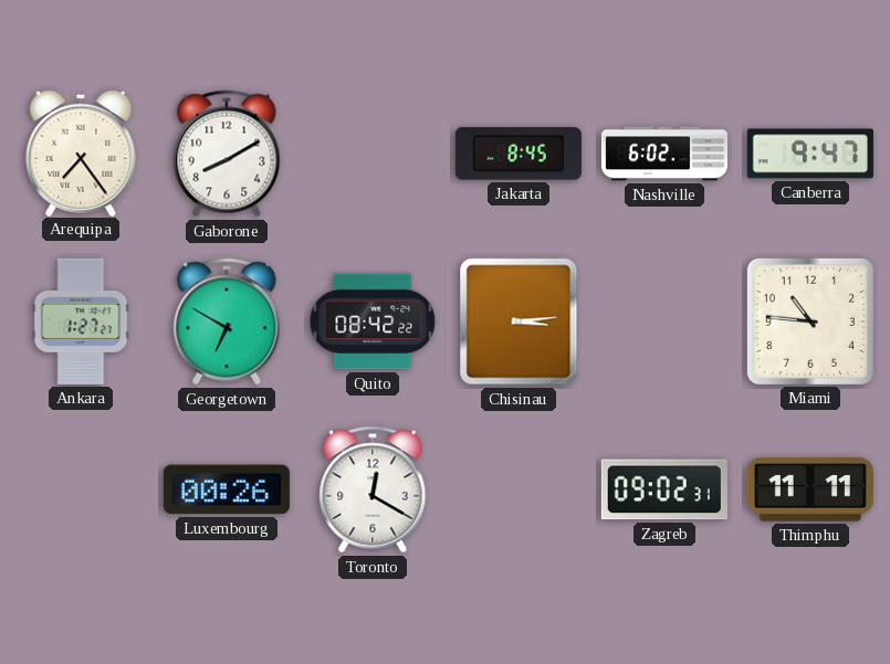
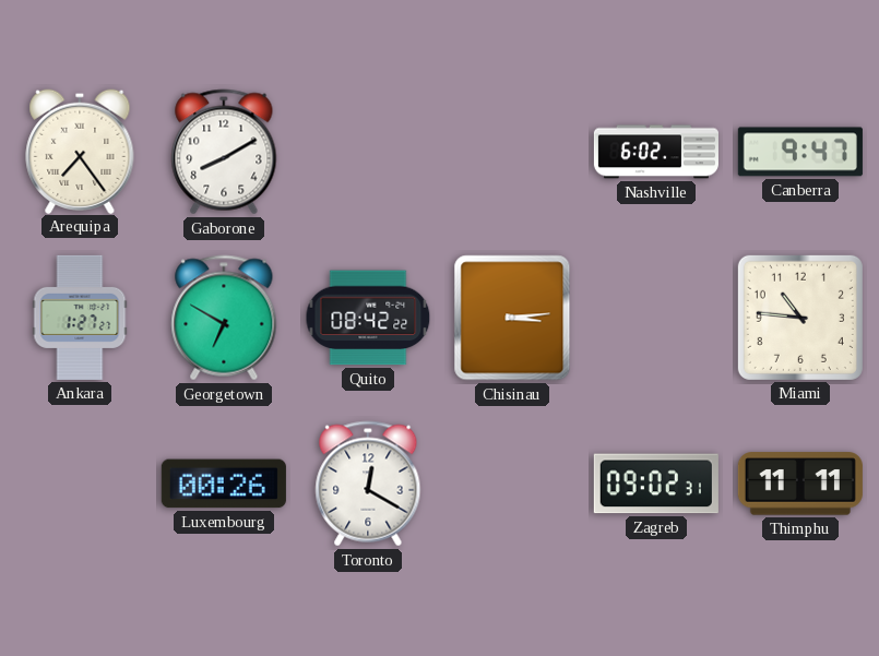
Jakarta: 8:45 -> none (519, 154)
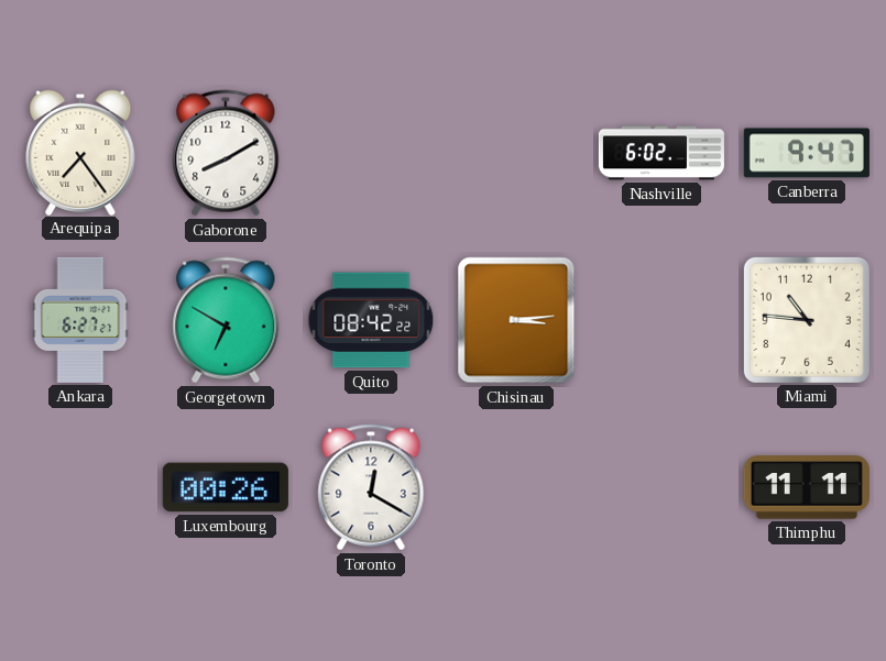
Ankara: 1:27 -> 6:27 (80, 320)
Zagreb: 09:02 -> none (656, 484)
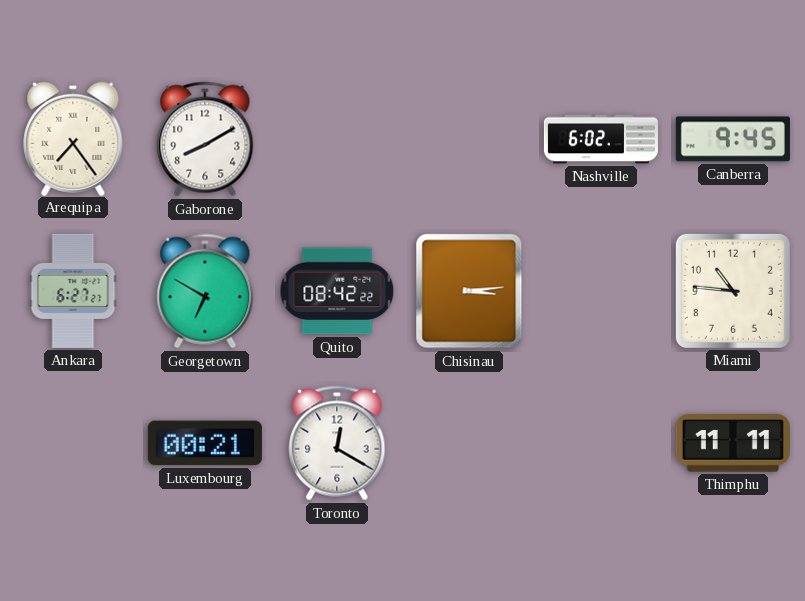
Canberra: 9:47 -> 9:45 (733, 139)
Luxembourg: 00:26 -> 00:21 (205, 443)
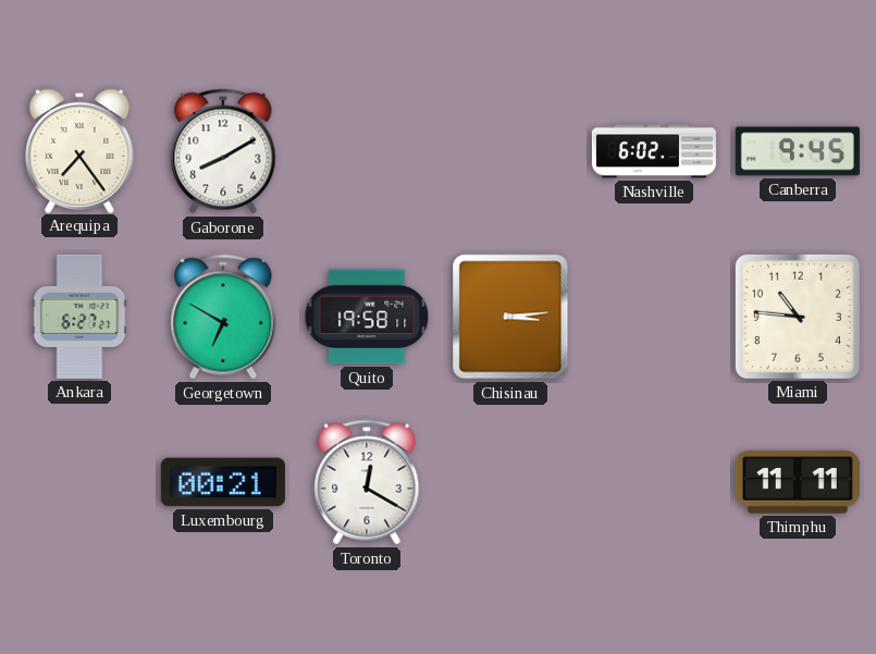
Quito: 08:42 -> 19:58 (367, 317)
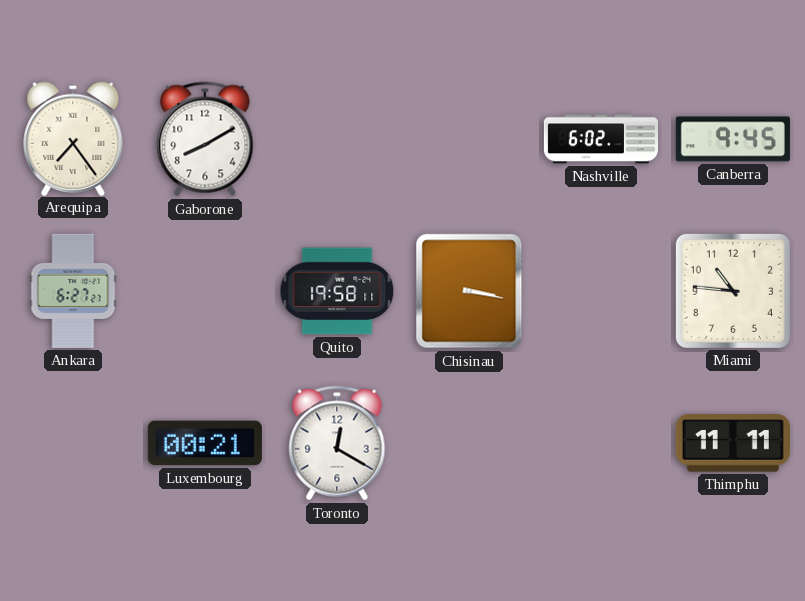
Georgetown: 6:50 -> none (223, 317)
Chisinau: 3:14 -> 3:17 (469, 291)
